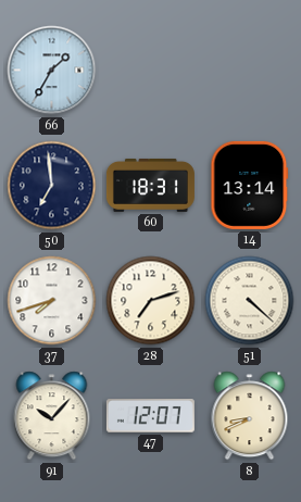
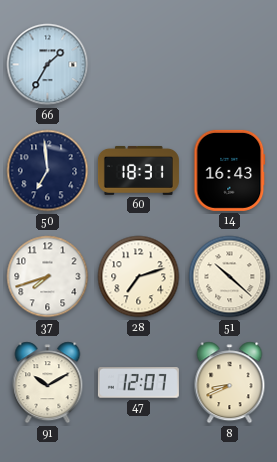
14: 13:14 -> 16:43 (230, 170)
51: 4:22 -> 10:22 (230, 277)
91: 10:07 -> 10:10 (48, 383)
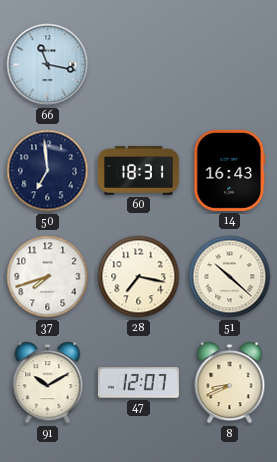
66: 1:35 -> 11:17 (48, 65)
28: 7:12 -> 7:17 (139, 277)
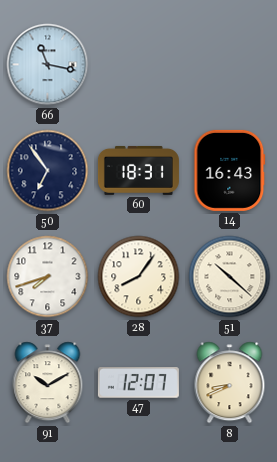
50: 6:59 -> 6:54 (48, 171)
28: 7:17 -> 8:06 (139, 277)
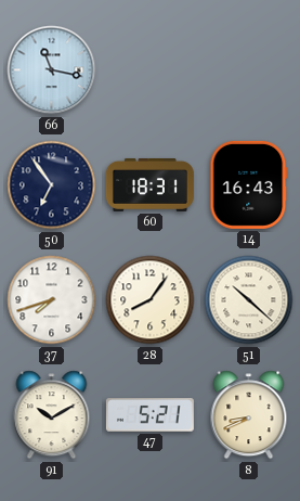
47: 12:07 -> 5:21 (149, 415)
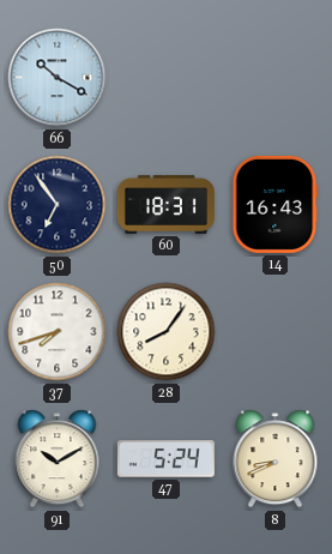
66: 11:17 -> 10:20 (58, 78)
51: 10:22 -> none (249, 300)
47: 5:21 -> 5:24 (165, 459)
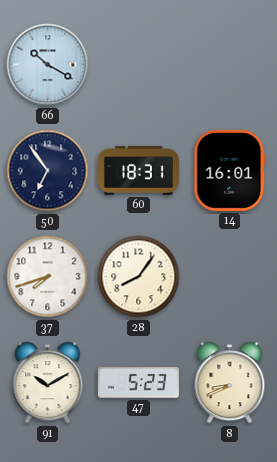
14: 16:43 -> 16:01 (230, 170)
47: 5:24 -> 5:23 (138, 383)
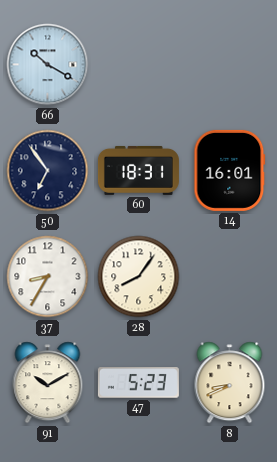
37: 7:42 -> 8:35 (48, 277)
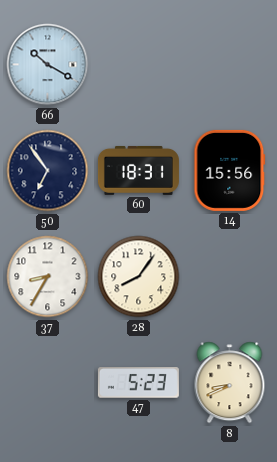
14: 16:01 -> 15:56 (230, 170)
91: 10:10 -> none (48, 383)
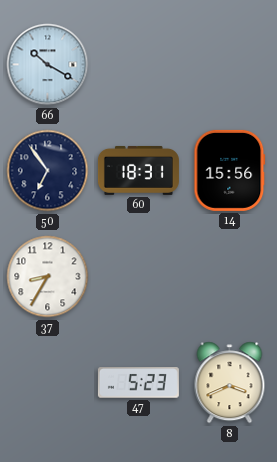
28: 8:06 -> none (139, 277)
8: 8:41 -> 3:41 (230, 383)
